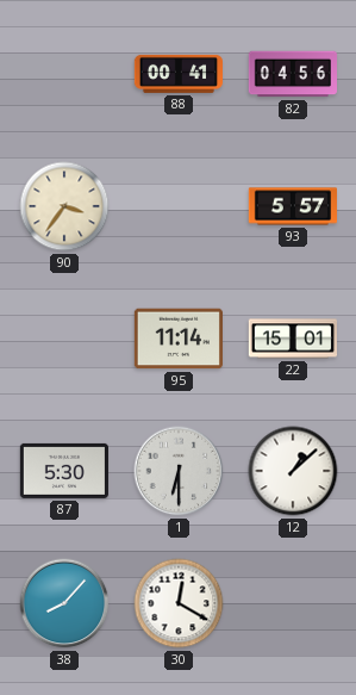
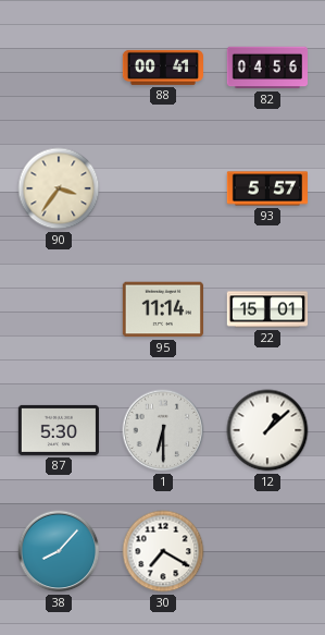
30: 12:20 -> 7:20 (163, 551)
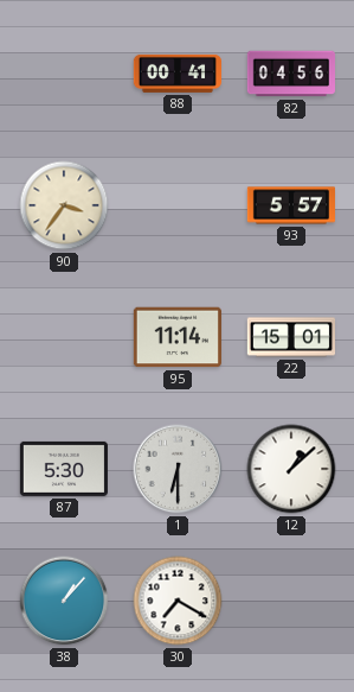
38: 8:07 -> 1:07 (64, 601)
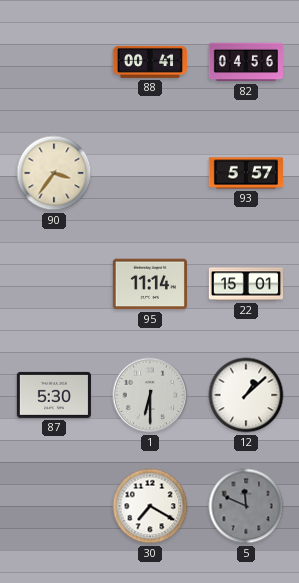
38: 1:07 -> none (64, 601)
5: none -> 11:49 (246, 506)
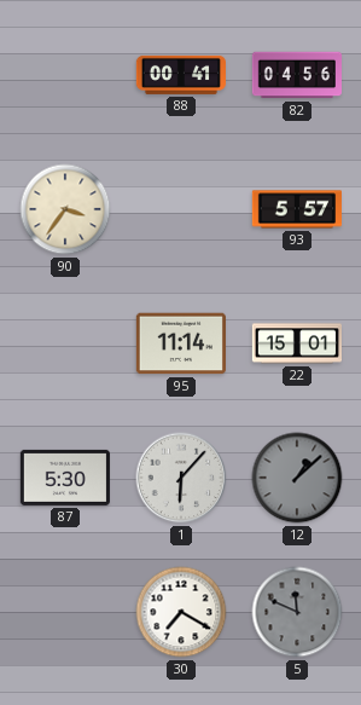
1: 6:30 -> 6:07 (181, 478)
12 dial: white -> grey (297, 478)
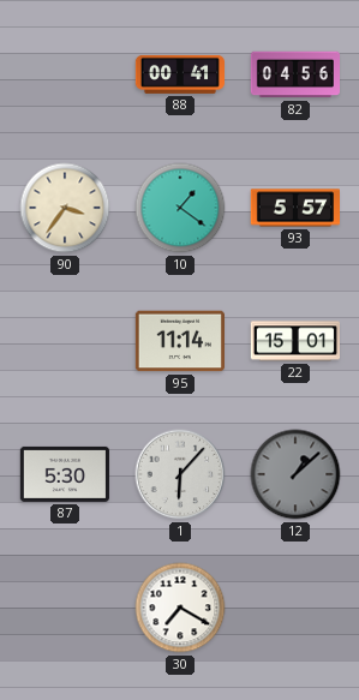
10: none -> 1:21 (180, 208)
5: 11:49 -> none (297, 612)
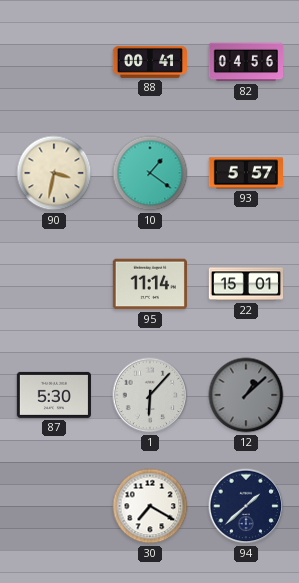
90: 3:36 -> 3:32 (54, 173)
94: none -> 1:38 (246, 506)
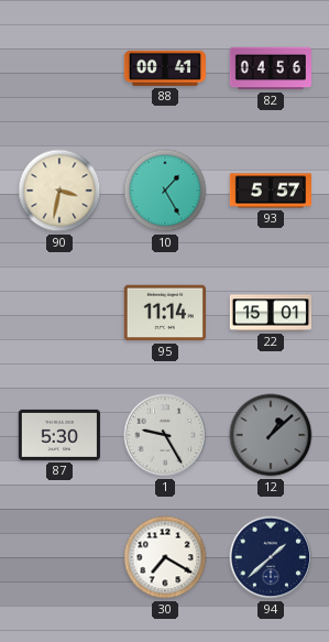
10: 1:21 -> 1:25 (165, 191)
1: 6:07 -> 9:25 (165, 435)
